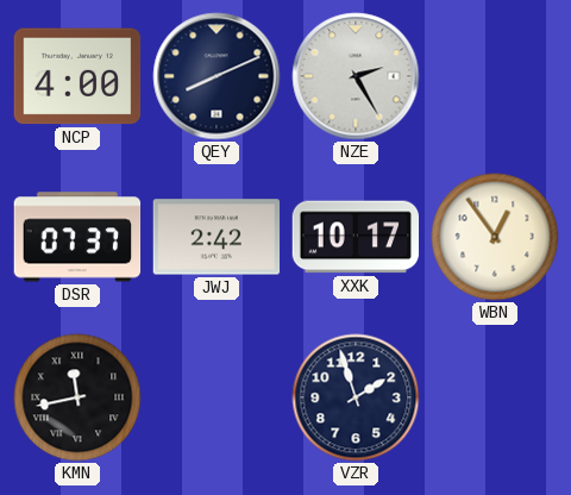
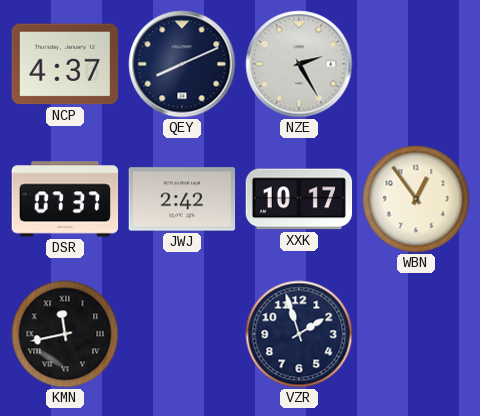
NCP: 4:00 -> 4:37 (65, 64)
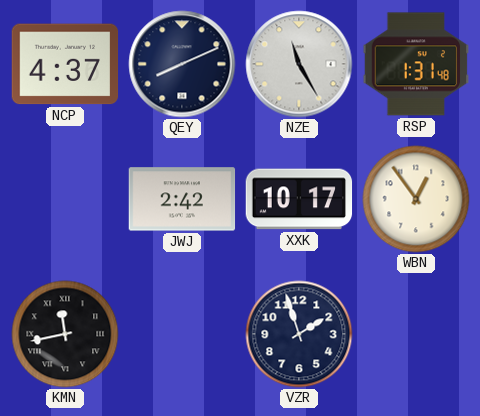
NZE: 2:25 -> 11:25 (299, 64)
RSP: none -> 1:31 (416, 64)
DSR: 07:37 -> none (65, 199)
